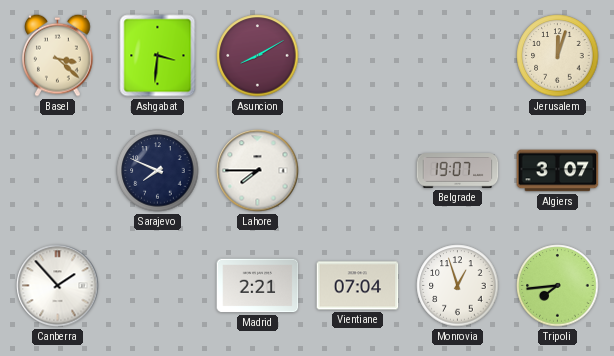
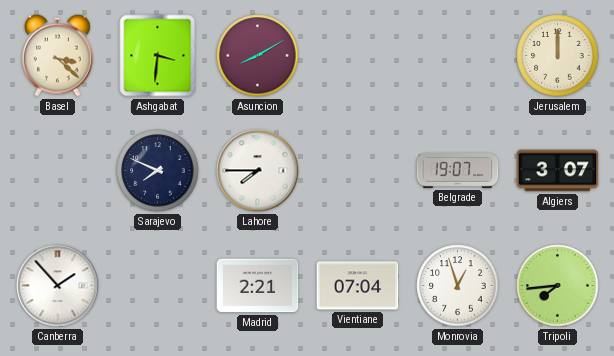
Jerusalem: 12:03 -> 12:00 (558, 56)
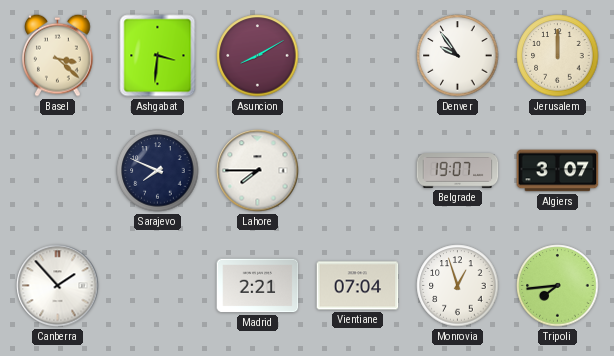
Denver: none -> 9:54 (458, 56)
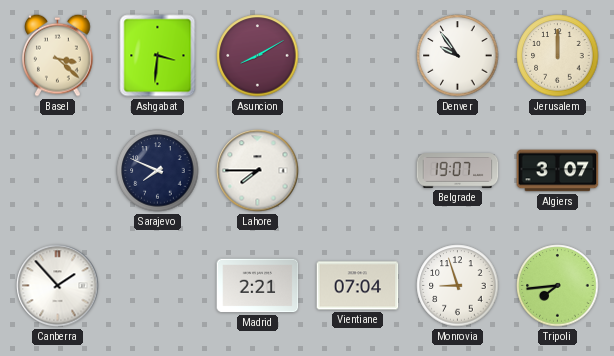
Monrovia: 12:57 -> 8:57 (458, 286)
